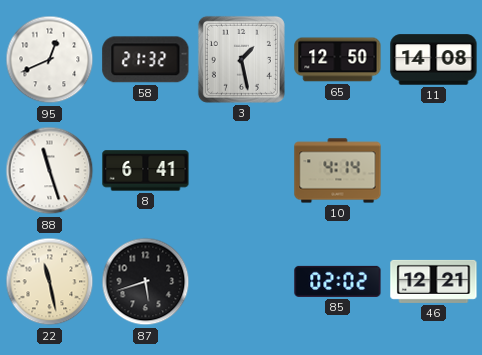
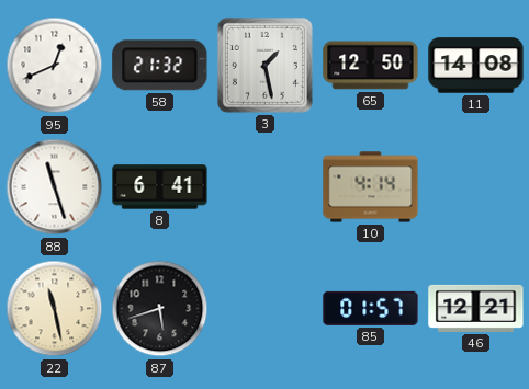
85: 02:02 -> 01:57 (371, 308)
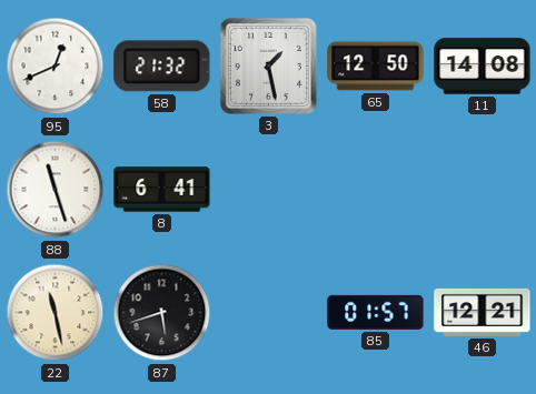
10: 4:14 -> none (371, 187)
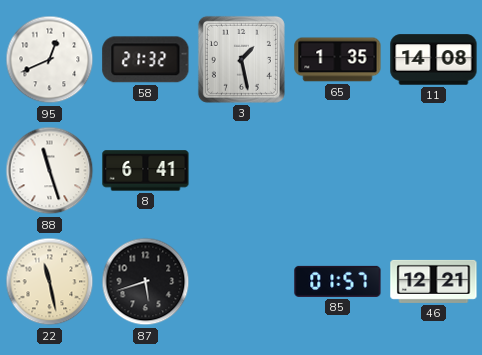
65: 12:50 -> 1:35 (338, 60)
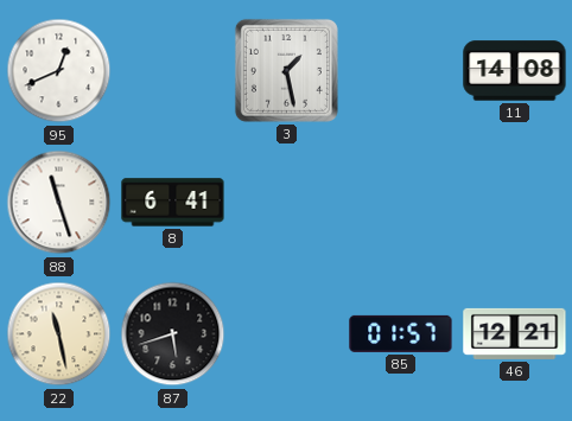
58: 21:32 -> none (146, 60)
65: 1:35 -> none (338, 60)
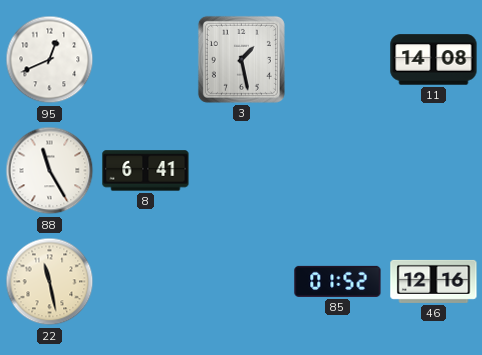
88: 11:27 -> 11:25 (50, 171)
87: 5:42 -> none (173, 334)
85: 01:57 -> 01:52 (338, 281)
46: 12:21 -> 12:16 (434, 281)
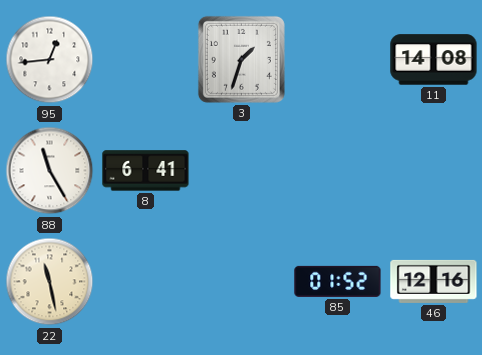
95: 12:41 -> 12:44 (50, 60)
3: 1:28 -> 1:33 (241, 59)
